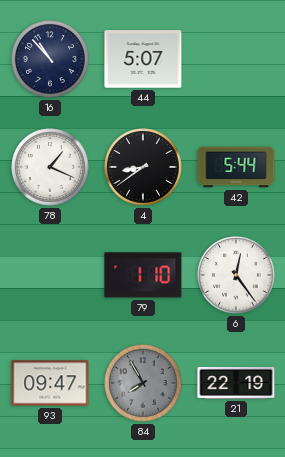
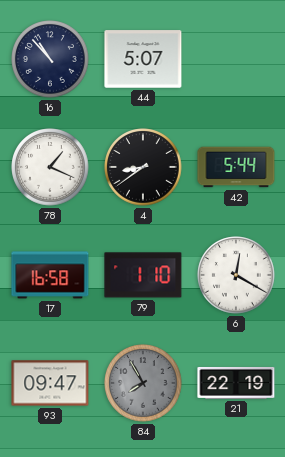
17: none -> 16:58 (50, 275)
6: 12:24 -> 12:20 (236, 275)
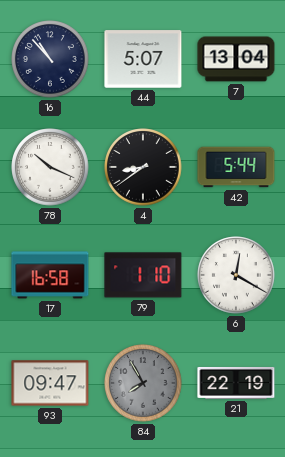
7: none -> 13:04 (236, 59)
78: 1:19 -> 10:19 (50, 167)
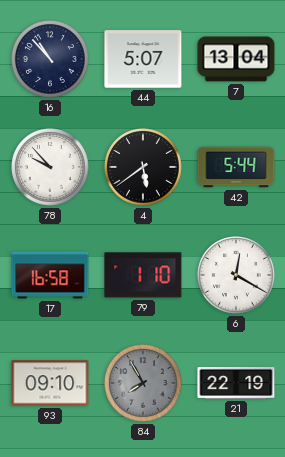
78: 10:19 -> 9:53 (50, 167)
4: 8:39 -> 5:39 (143, 167)
93: 09:47 -> 09:10 (50, 383)
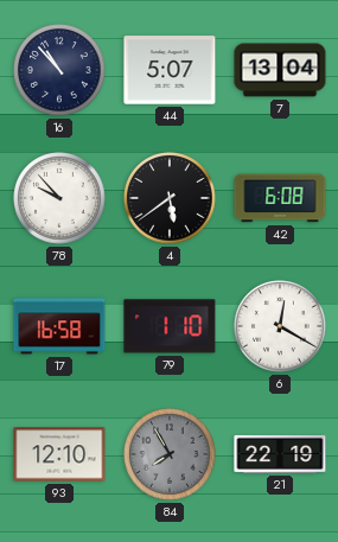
42: 5:44 -> 6:08 (280, 198)
93: 09:10 -> 12:10 (59, 454)
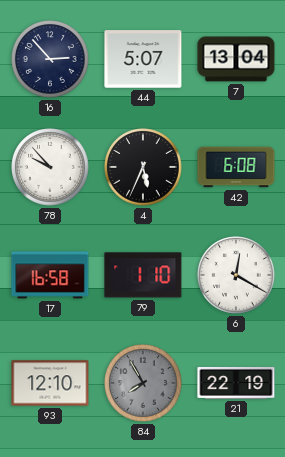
16: 10:53 -> 2:53 (50, 59)
4: 5:39 -> 5:34 (143, 167)
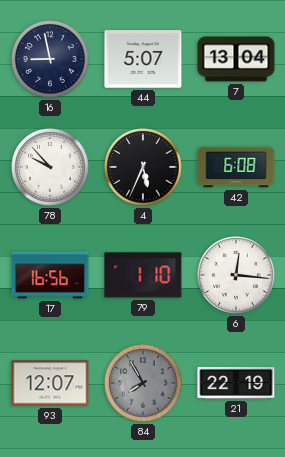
16: 2:53 -> 8:58 (50, 59)
17: 16:58 -> 16:56 (50, 275)
6: 12:20 -> 12:16 (236, 275)
93: 12:10 -> 12:07 (50, 383)
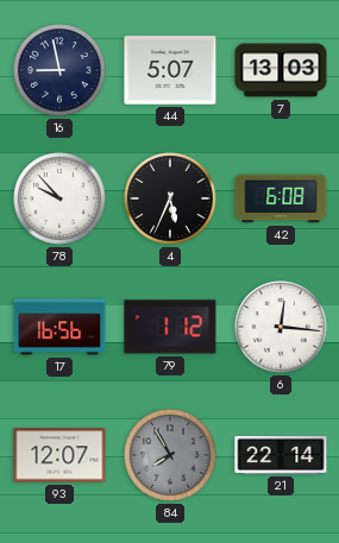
7: 13:04 -> 13:03 (281, 70)
79: 1:10 -> 1:12 (170, 327)
21: 22:19 -> 22:14 (281, 455)
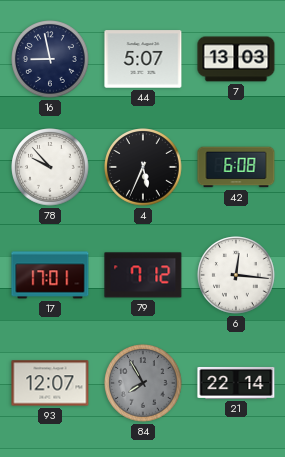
17: 16:56 -> 17:01 (50, 275)
79: 1:12 -> 7:12 (143, 275)
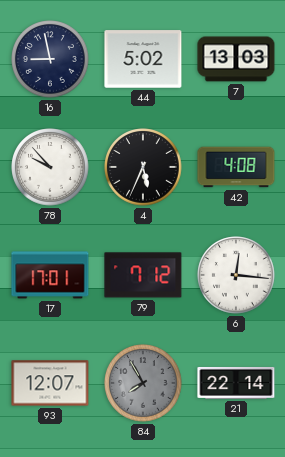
44: 5:07 -> 5:02 (143, 59)
42: 6:08 -> 4:08 (236, 167)
